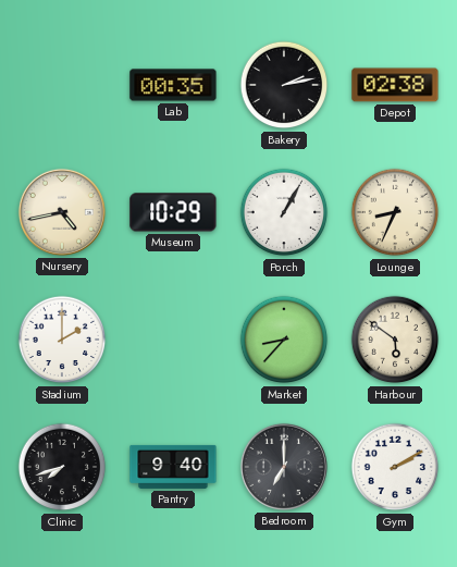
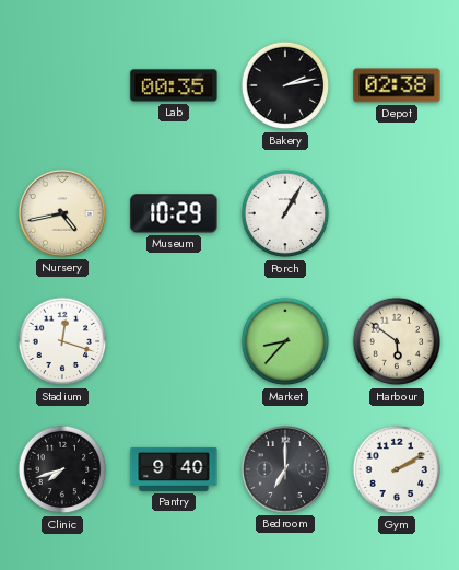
Lounge: 8:34 -> none (395, 212)
Stadium: 2:00 -> 12:18 (62, 341)
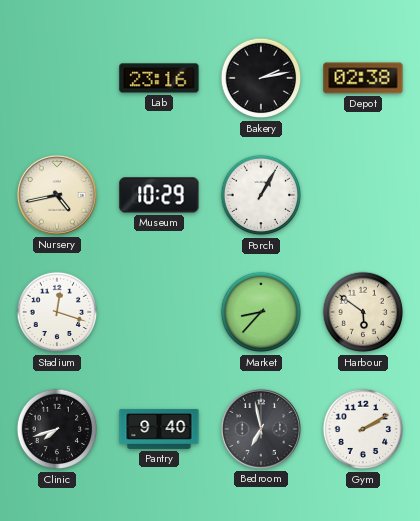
Lab: 00:35 -> 23:16 (159, 78)
Bedroom: 7:00 -> 6:58 (261, 429)
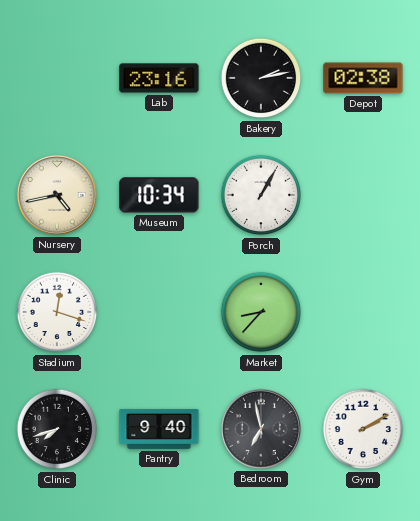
Museum: 10:29 -> 10:34 (159, 195)
Harbour: 5:51 -> none (363, 312)
